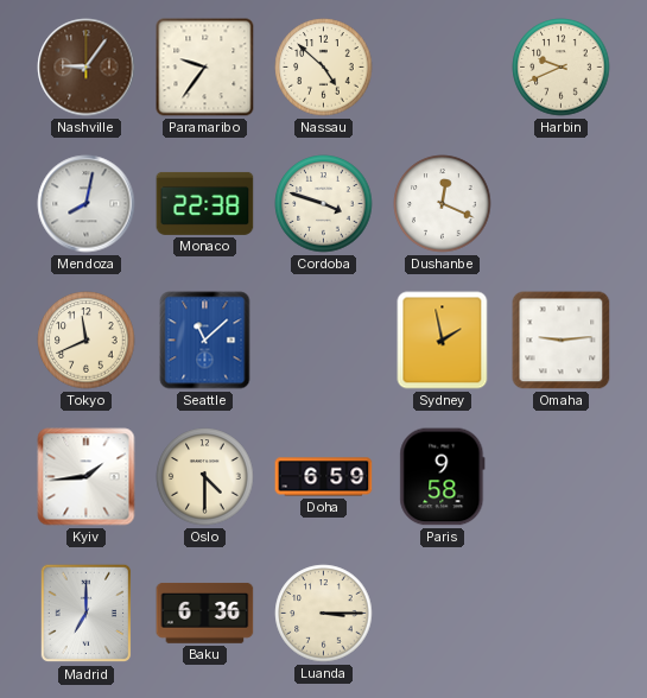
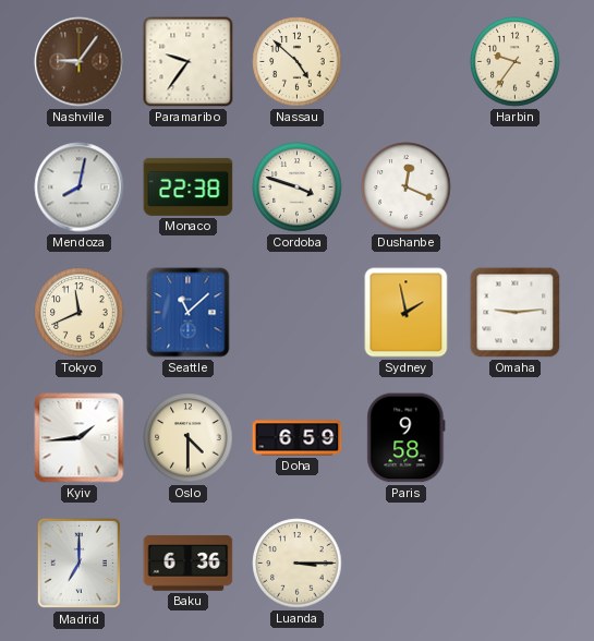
Harbin: 9:41 -> 9:36 (516, 62)
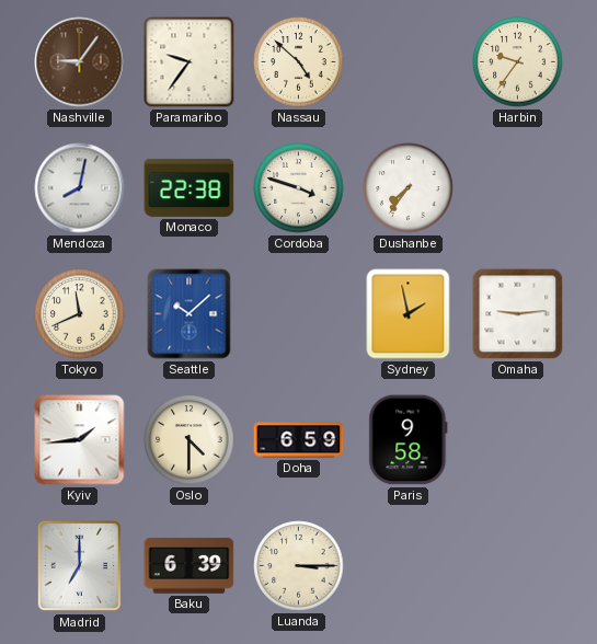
Dushanbe: 12:19 -> 7:36 (409, 188)
Seattle: 11:08 -> 10:08 (190, 314)
Baku: 6:36 -> 6:39 (190, 566)
